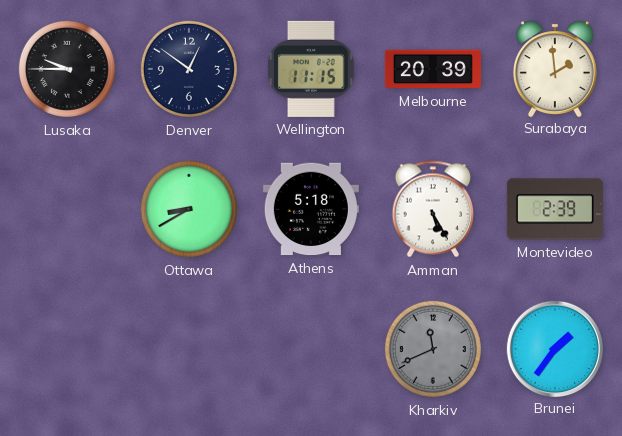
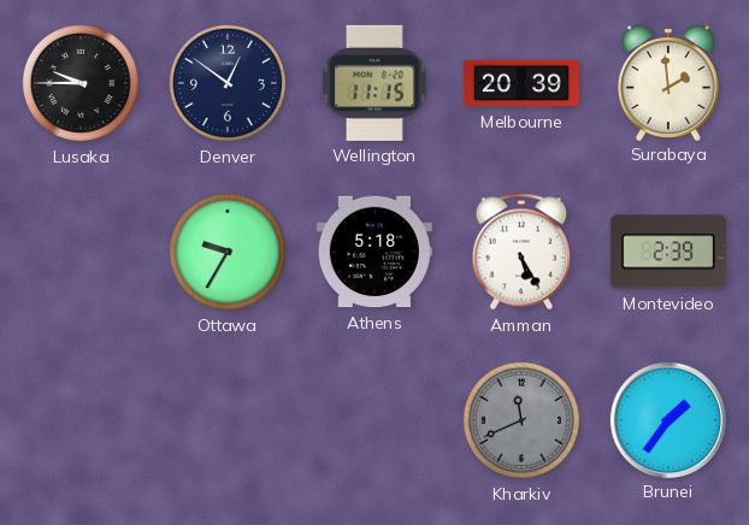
Ottawa: 8:40 -> 9:35 (228, 252)
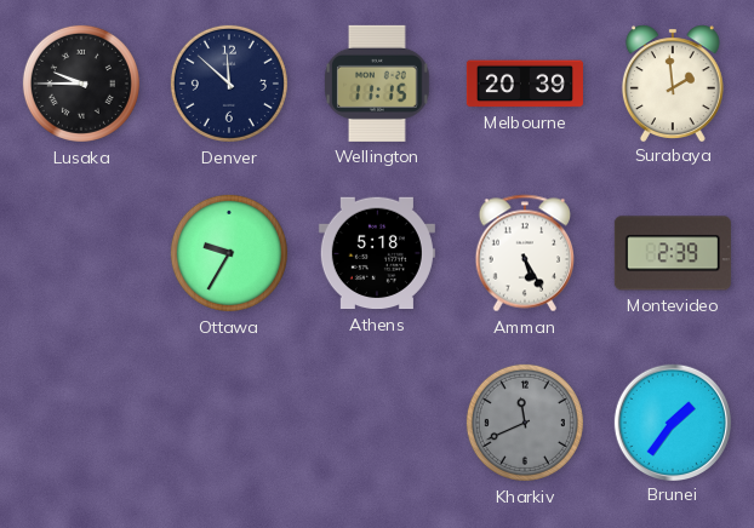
Denver: 12:51 -> 11:52 (229, 84)
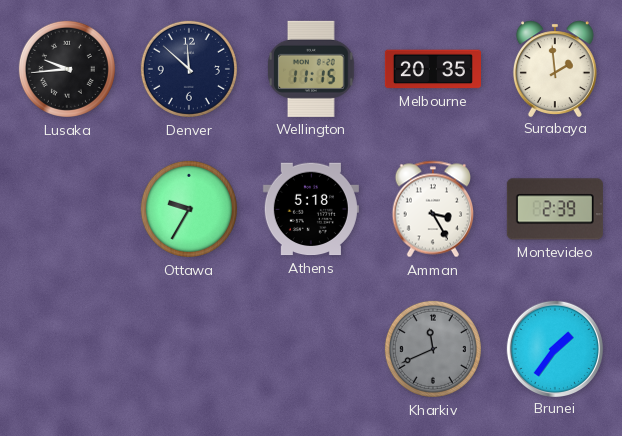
Lusaka: 9:45 -> 9:44 (67, 69)
Melbourne: 20:39 -> 20:35 (433, 69)
Amman: 5:25 -> 3:25 (432, 209)
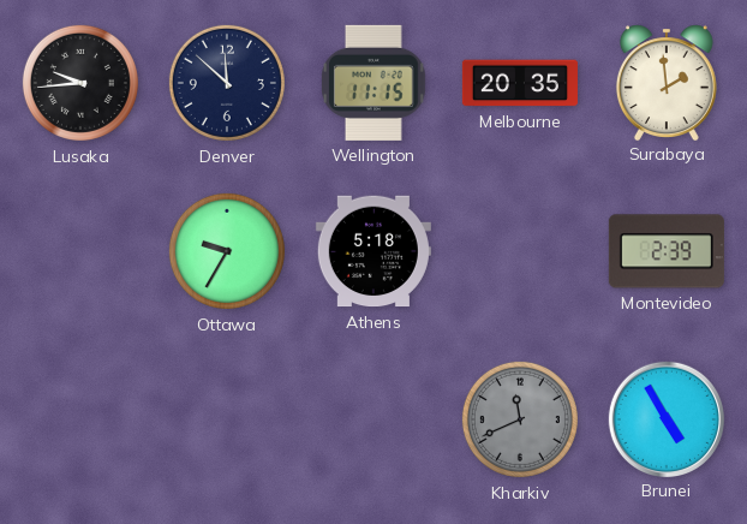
Amman: 3:25 -> none (432, 209)
Brunei: 1:36 -> 4:55 (665, 418)
